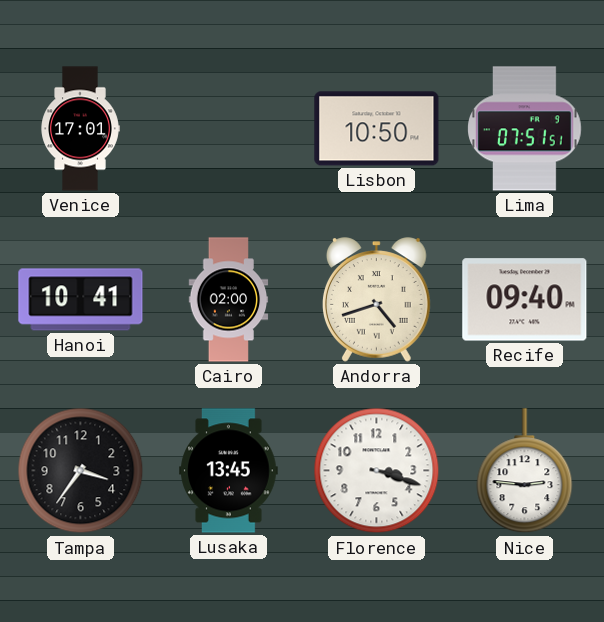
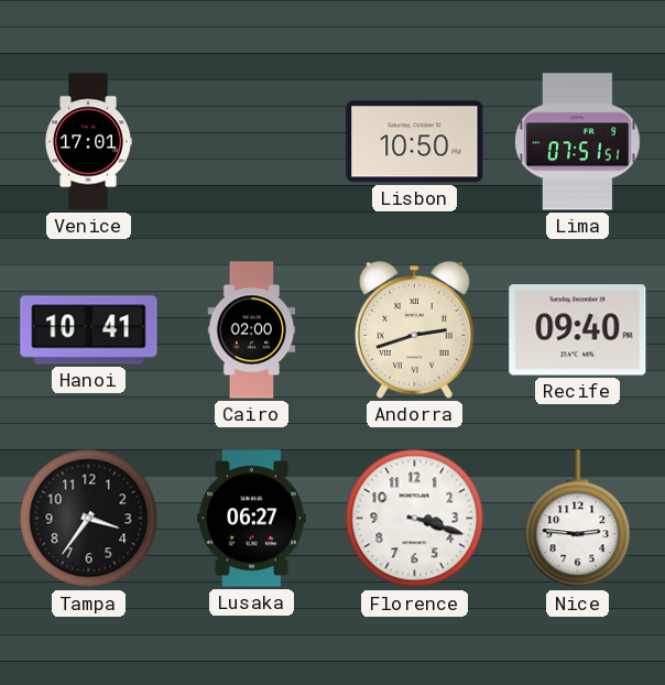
Andorra: 4:42 -> 2:42 (414, 330)
Lusaka: 13:45 -> 06:27 (252, 519)
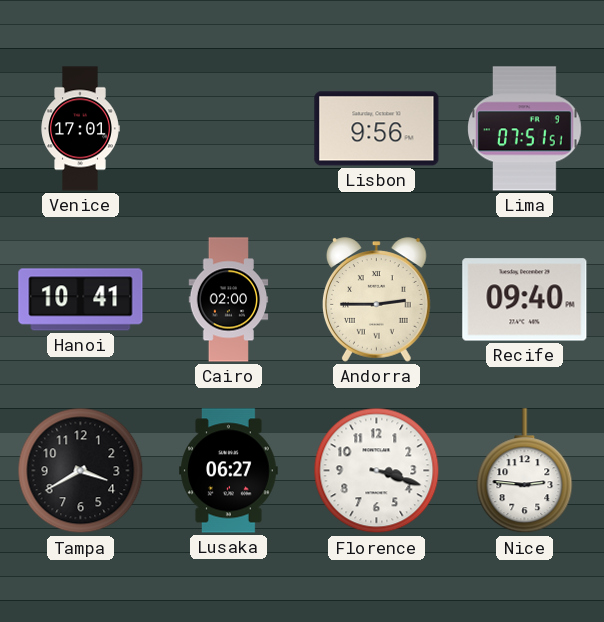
Lisbon: 10:50 -> 9:56 (377, 129)
Andorra: 2:42 -> 2:45 (376, 300)
Tampa: 3:36 -> 3:40 (81, 471)
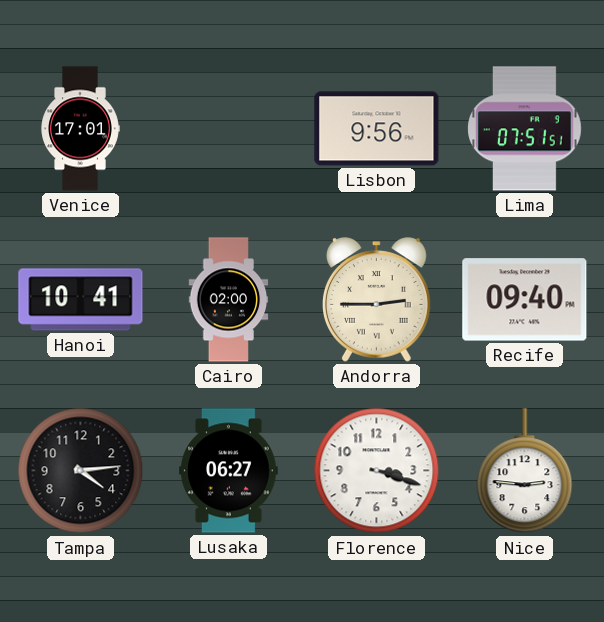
Tampa: 3:40 -> 4:14 (81, 471)
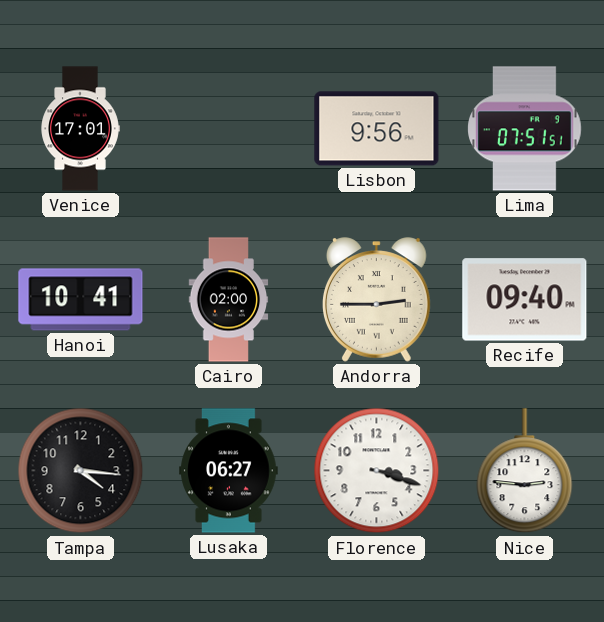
Tampa: 4:14 -> 4:16 (81, 471)
